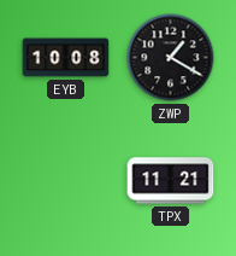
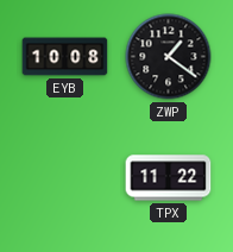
ZWP: 1:20 -> 1:21 (169, 57)
TPX: 11:21 -> 11:22 (169, 178)
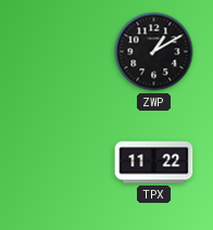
EYB: 10:08 -> none (65, 57)
ZWP: 1:21 -> 1:10 (154, 52)
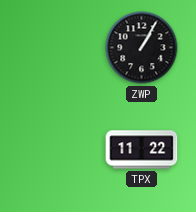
ZWP: 1:10 -> 1:05 (142, 48)
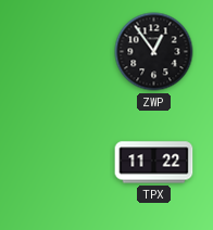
ZWP: 1:05 -> 12:54 (154, 52)
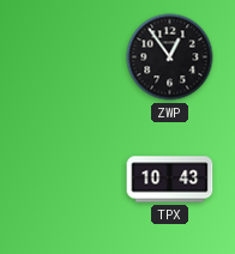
TPX: 11:22 -> 10:43 (170, 180)
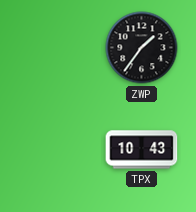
ZWP: 12:54 -> 1:36 (142, 48)
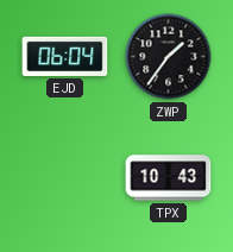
EJD: none -> 06:04 (65, 56)
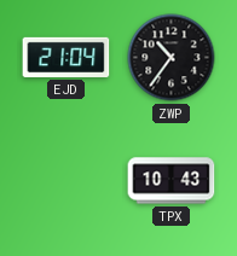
EJD: 06:04 -> 21:04 (67, 57)
ZWP: 1:36 -> 10:36 (172, 58)
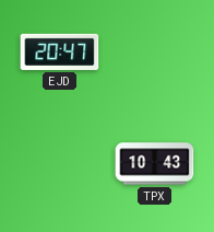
EJD: 21:04 -> 20:47 (60, 51)
ZWP: 10:36 -> none (172, 58)
